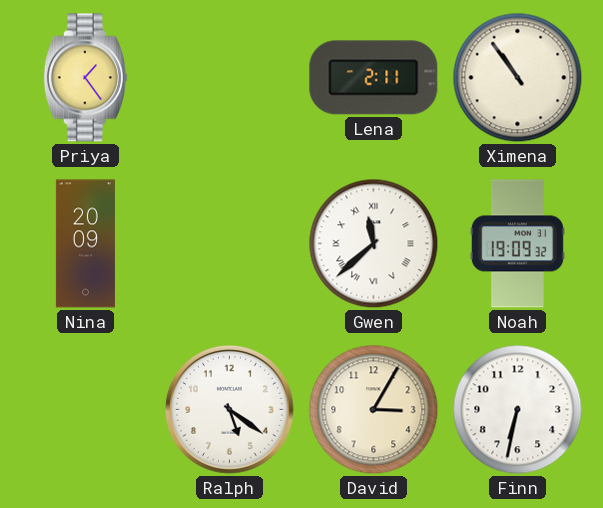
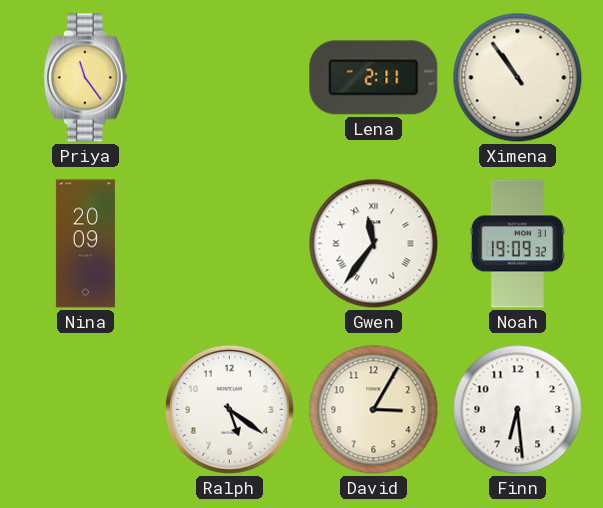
Priya: 1:24 -> 11:24 (85, 78)
Gwen: 11:38 -> 11:36 (374, 244)
Finn: 6:32 -> 6:29 (518, 410)
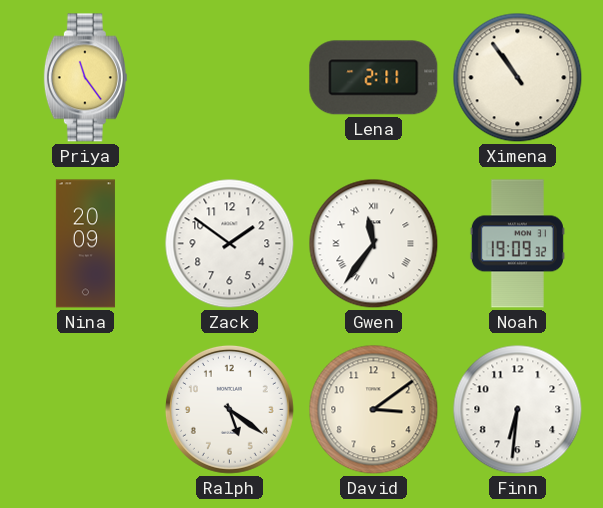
Zack: none -> 1:51 (230, 244)
David: 3:05 -> 3:09 (374, 410)
Finn: 6:29 -> 6:31 (518, 410)
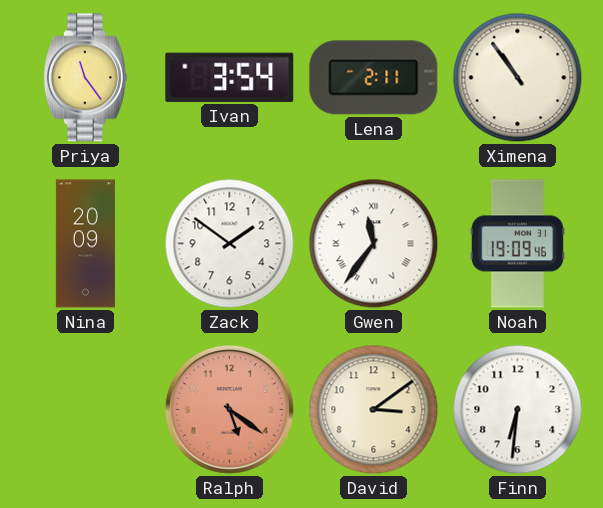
Ivan: none -> 3:54 (230, 77)
Noah: 19:09:32 -> 19:09:46 (517, 244)
Ralph dial: white -> salmon (229, 409)
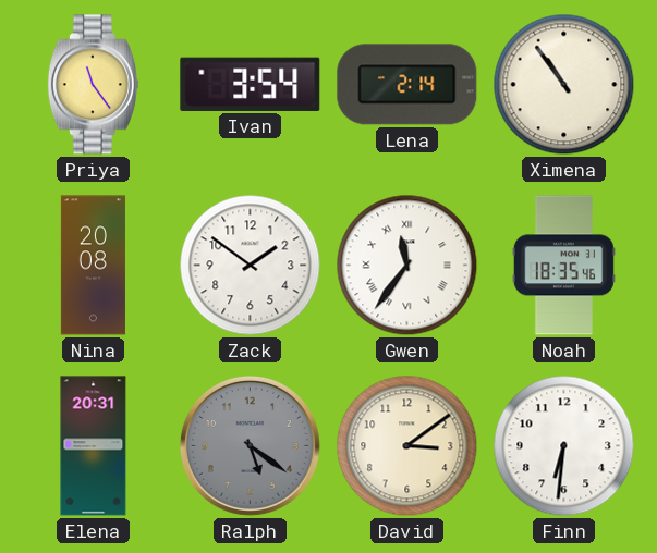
Lena: 2:11 -> 2:14 (407, 85)
Nina: 20:09 -> 20:08 (93, 266)
Noah: 19:09 -> 18:35 (563, 266)
Elena: none -> 20:31 (94, 446)
Ralph dial: salmon -> grey (250, 445)
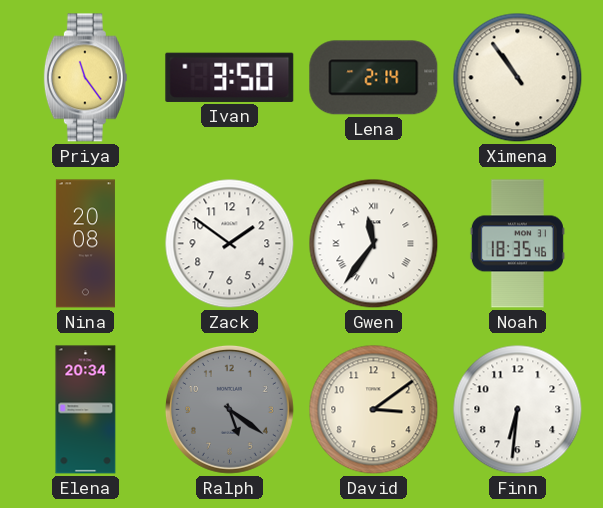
Ivan: 3:54 -> 3:50 (230, 77)
Elena: 20:31 -> 20:34 (86, 410)
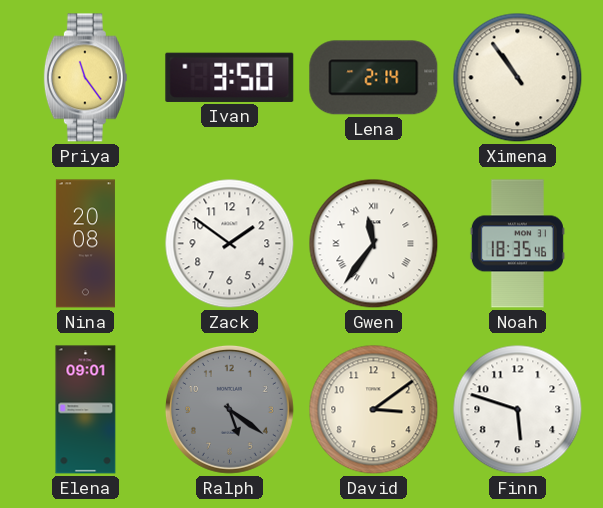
Elena: 20:34 -> 09:01 (86, 410)
Finn: 6:31 -> 5:48 (518, 410)
